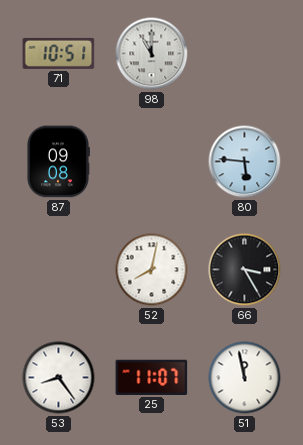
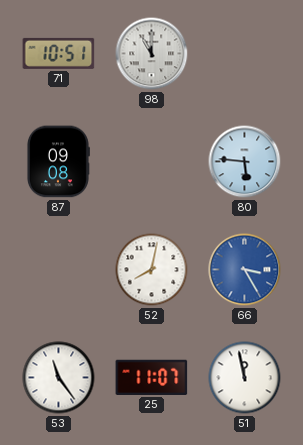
66 dial: black -> blue (245, 270)
53: 8:24 -> 11:24 (59, 378)
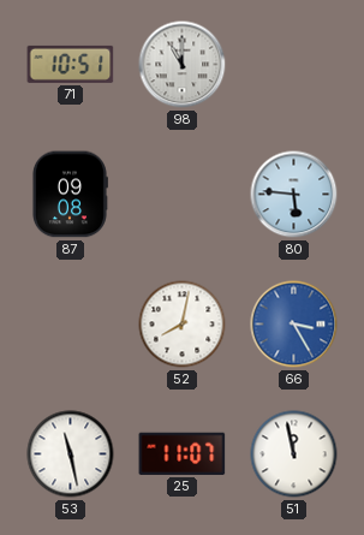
53: 11:24 -> 11:28 (71, 454)
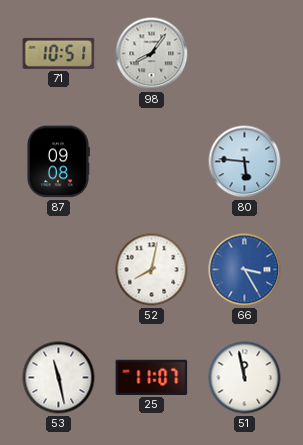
98: 11:00 -> 8:06 (152, 54)
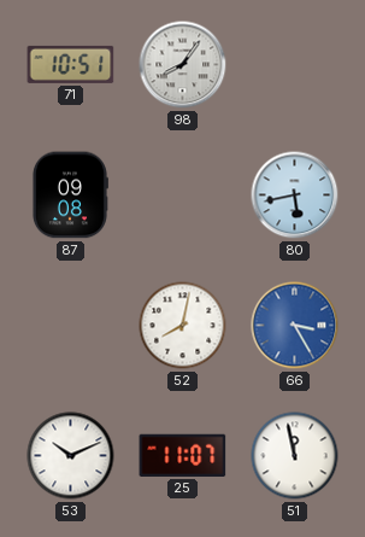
80: 5:46 -> 5:43 (295, 195)
53: 11:28 -> 10:11 (71, 456)
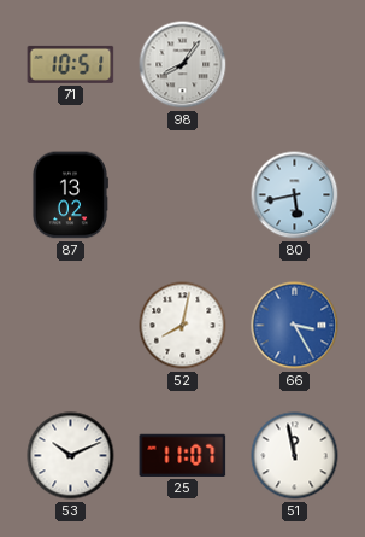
87: 09:08 -> 13:02 (70, 195)
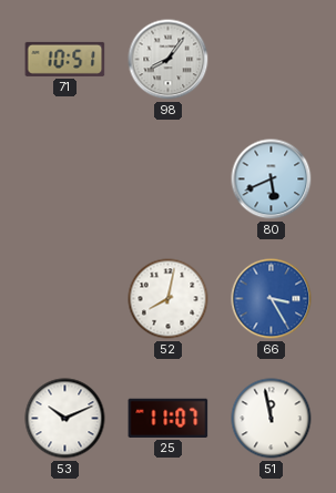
87: 13:02 -> none (70, 195)
80: 5:43 -> 5:41 (272, 179)
